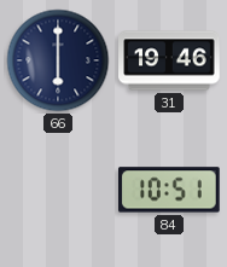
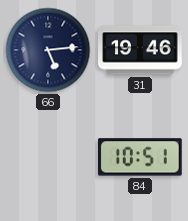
66: 6:00 -> 5:14 (48, 50)
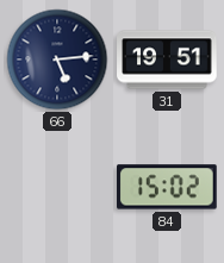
31: 19:46 -> 19:51 (167, 60)
84: 10:51 -> 15:02 (168, 187)
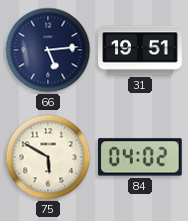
75: none -> 5:50 (48, 157)
84: 15:02 -> 04:02 (141, 157)
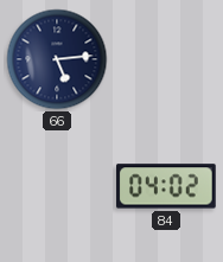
31: 19:51 -> none (140, 50)
75: 5:50 -> none (48, 157)
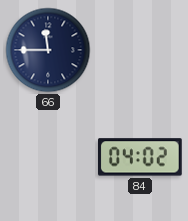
66: 5:14 -> 11:45 (48, 50)
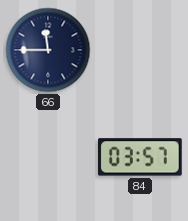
84: 04:02 -> 03:57 (141, 157)
